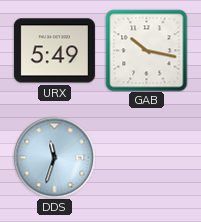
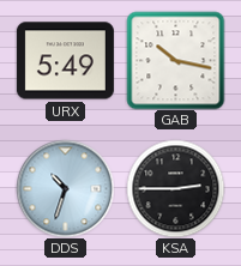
DDS: 11:33 -> 10:33 (65, 188)
KSA: none -> 2:45 (175, 188)
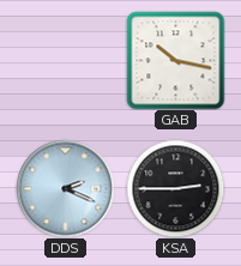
URX: 5:49 -> none (65, 61)
DDS: 10:33 -> 2:19 (65, 188)
